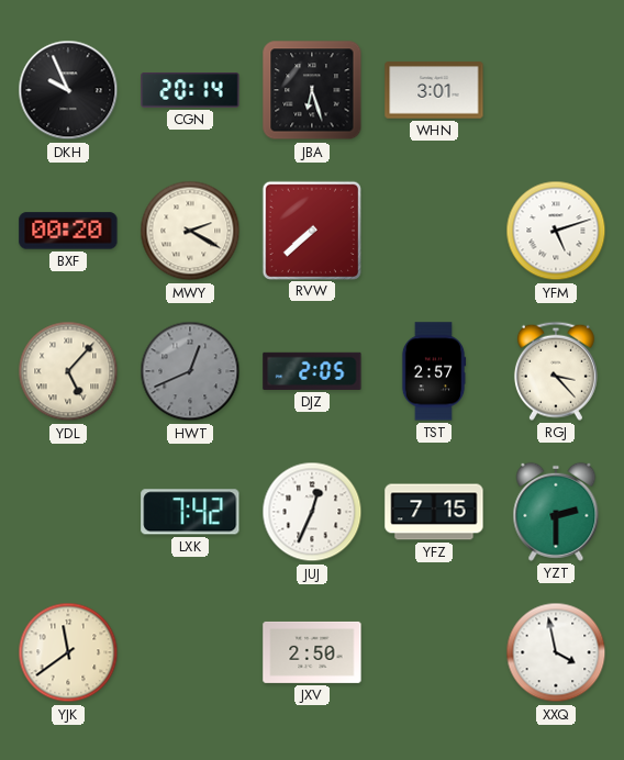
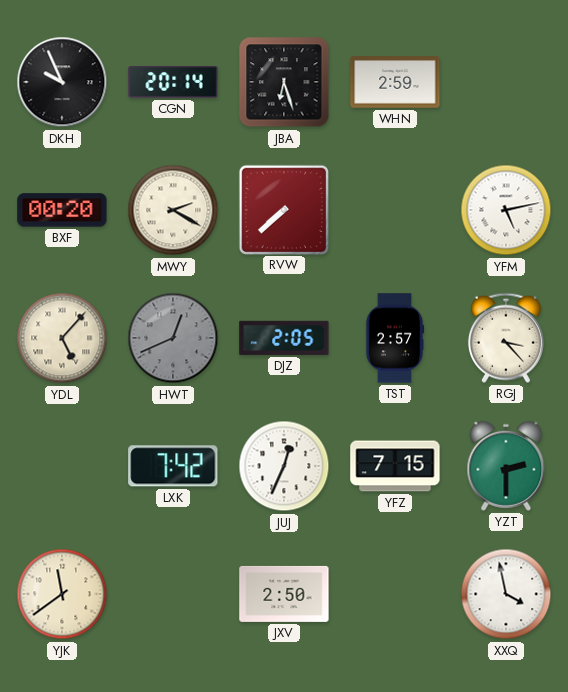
WHN: 3:01 -> 2:59 (395, 82)
YFM: 5:12 -> 5:13 (506, 210)
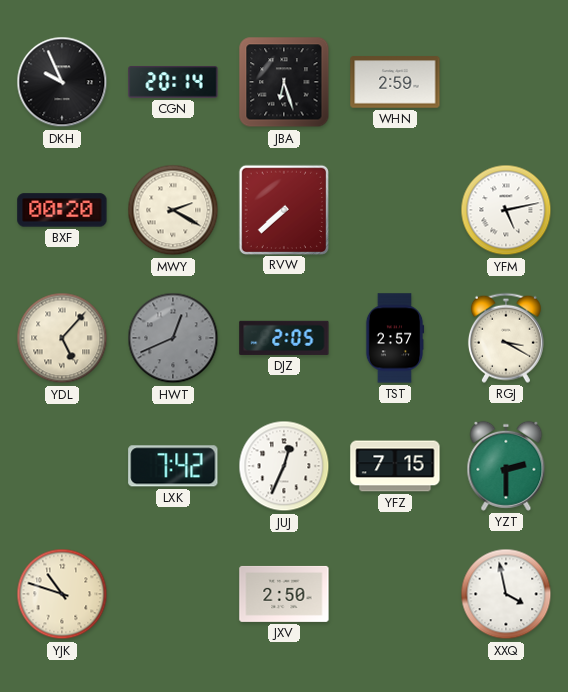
RGJ: 3:23 -> 3:20 (506, 338)
YJK: 11:39 -> 10:48 (62, 594)
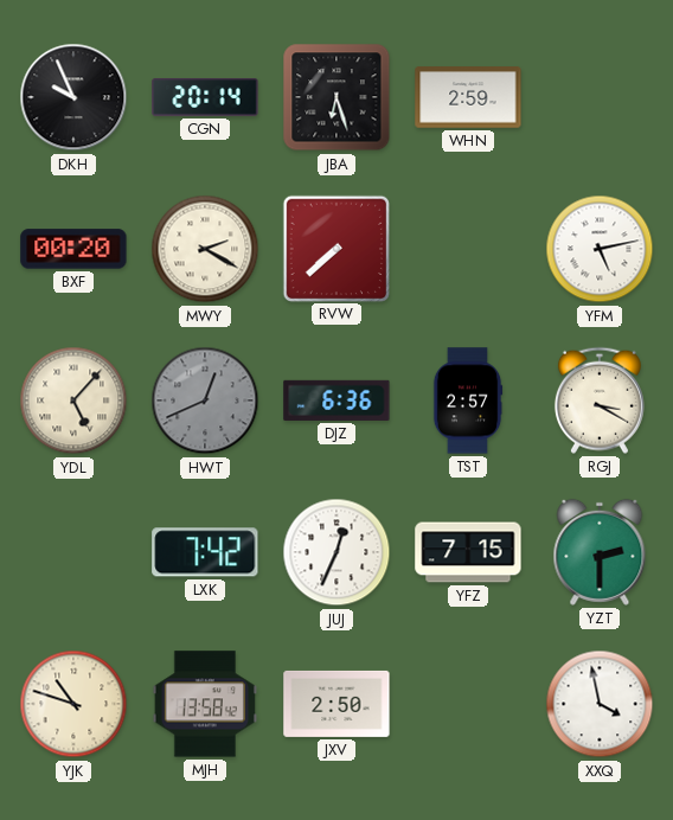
DJZ: 2:05 -> 6:36 (336, 401)
MJH: none -> 13:58 (205, 704)
